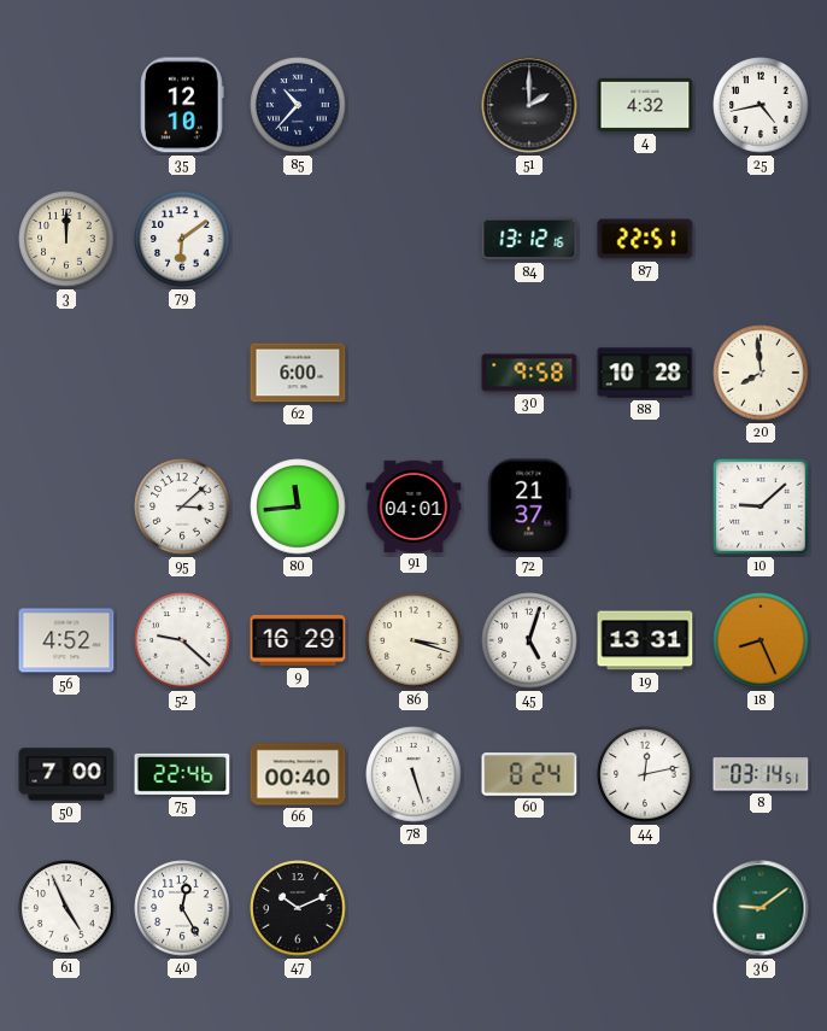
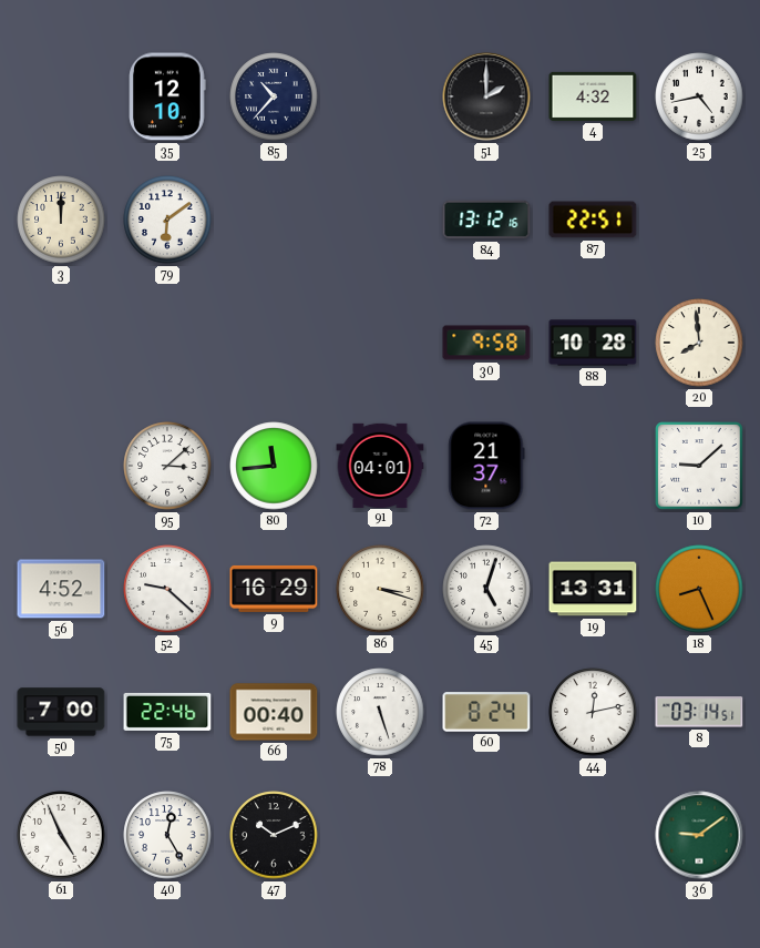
62: 6:00 -> none (298, 373)
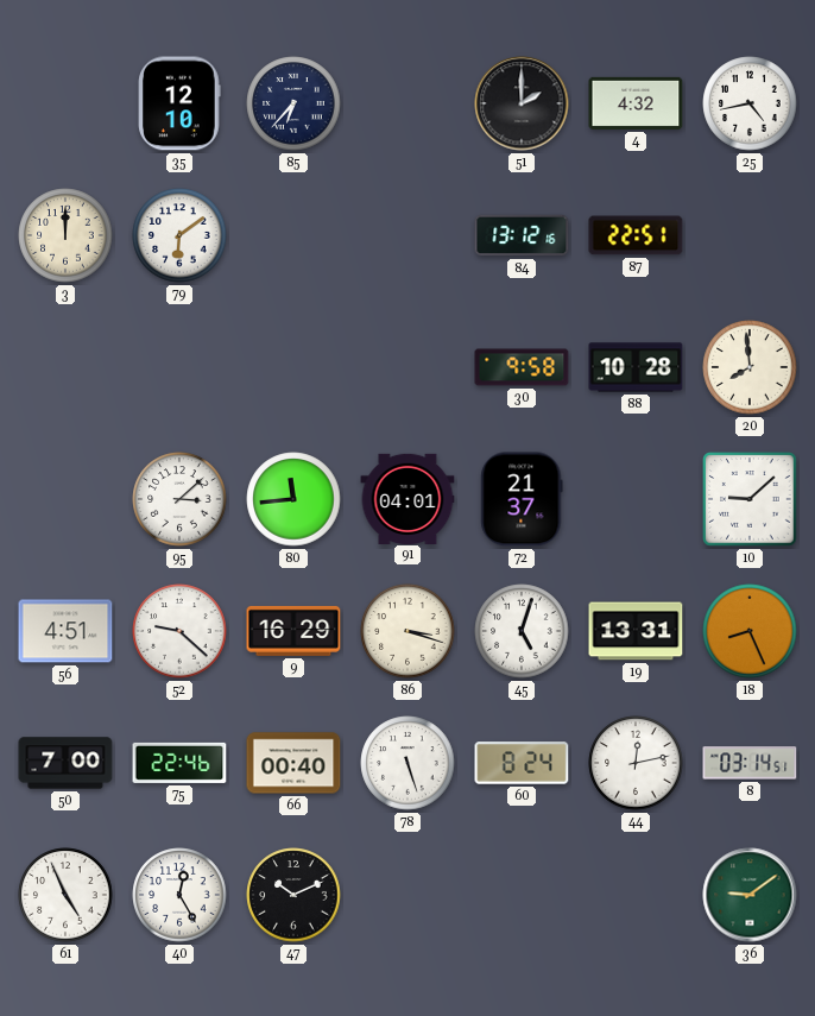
85: 10:37 -> 6:37 (293, 103)
56: 4:52 -> 4:51 (65, 631)
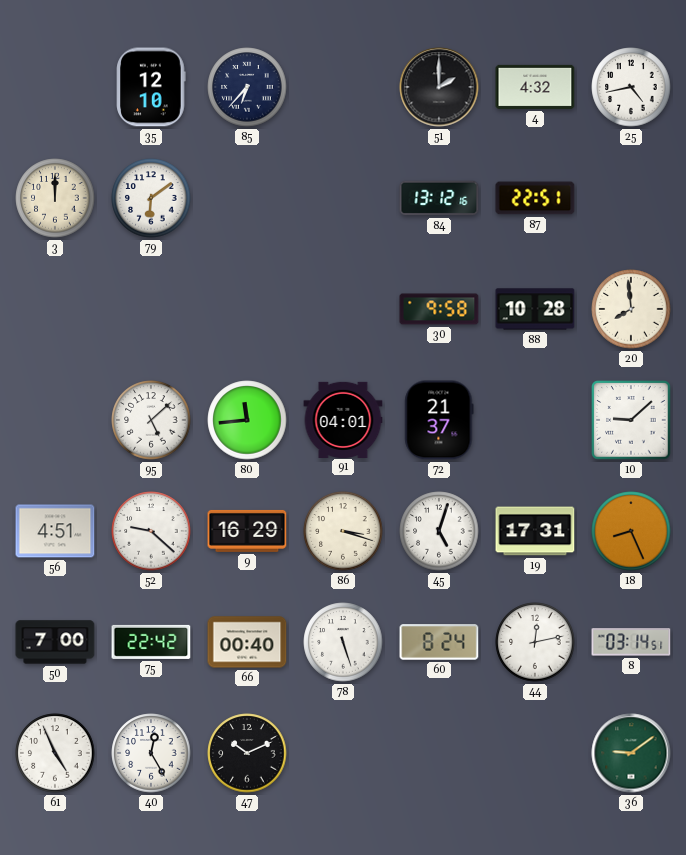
95: 3:08 -> 5:08 (151, 420)
19: 13:31 -> 17:31 (535, 531)
75: 22:46 -> 22:42 (151, 642)
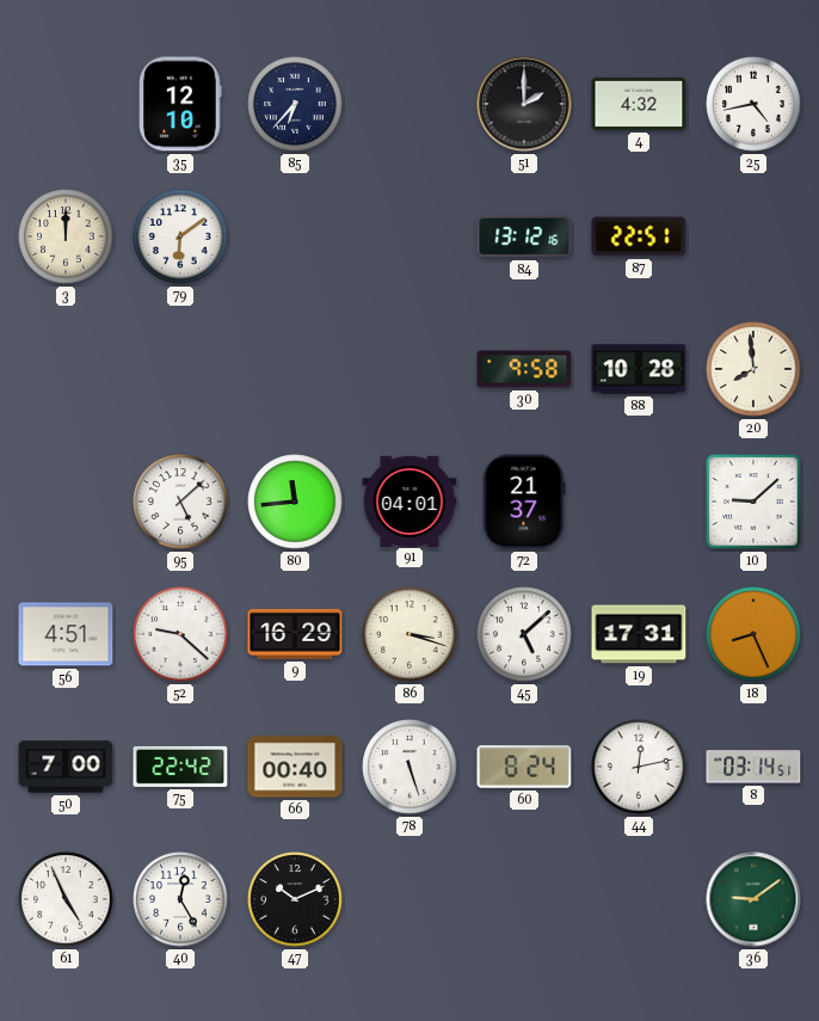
45: 5:03 -> 5:08 (524, 634)
